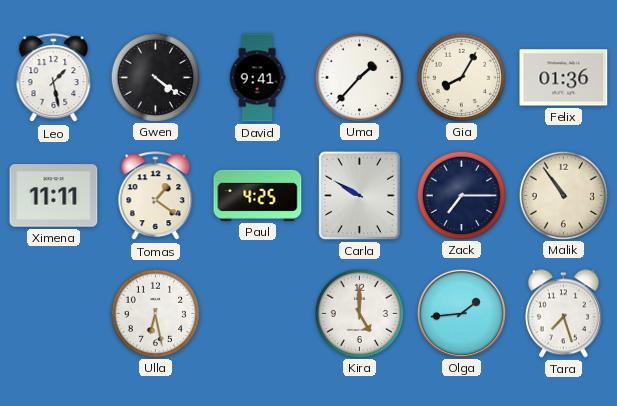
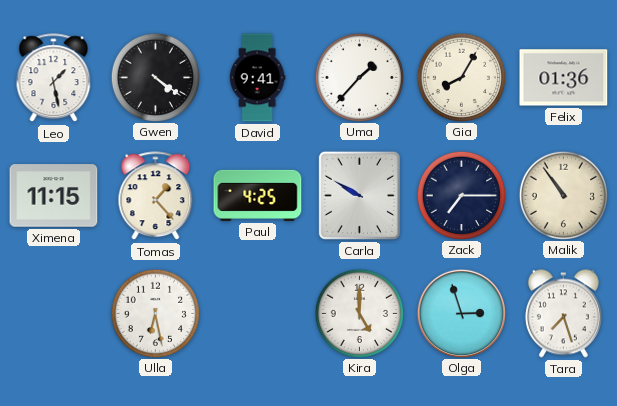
Ximena: 11:11 -> 11:15 (54, 196)
Tomas: 1:21 -> 1:23 (156, 196)
Olga: 1:44 -> 2:57 (461, 313)
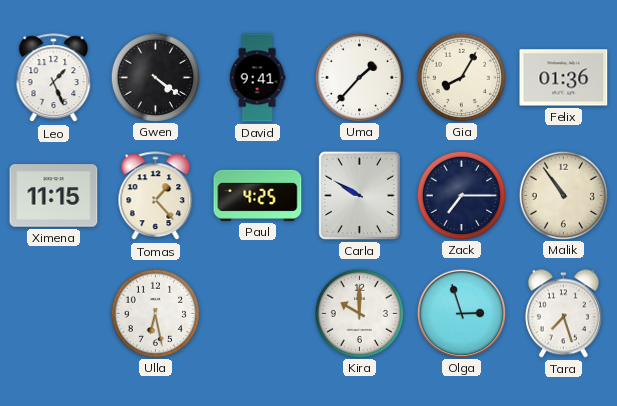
Leo: 1:28 -> 1:26 (54, 78)
Kira: 5:00 -> 10:00 (359, 313)
